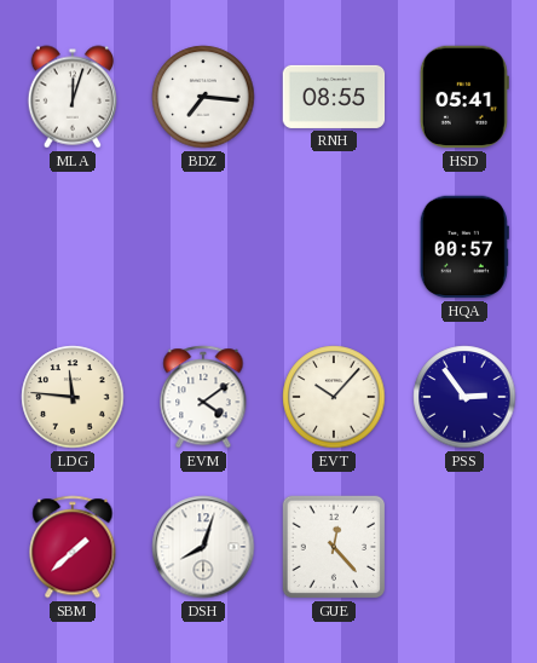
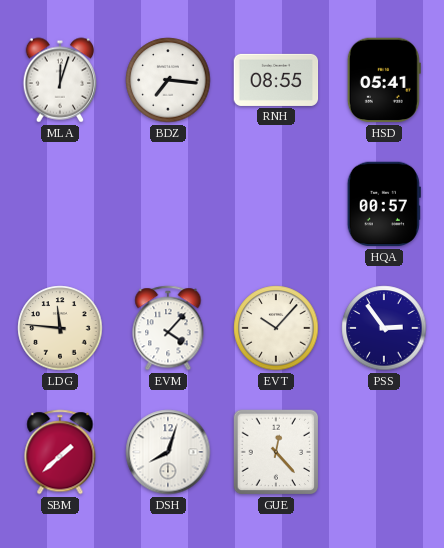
EVM: 4:09 -> 4:07 (168, 328)
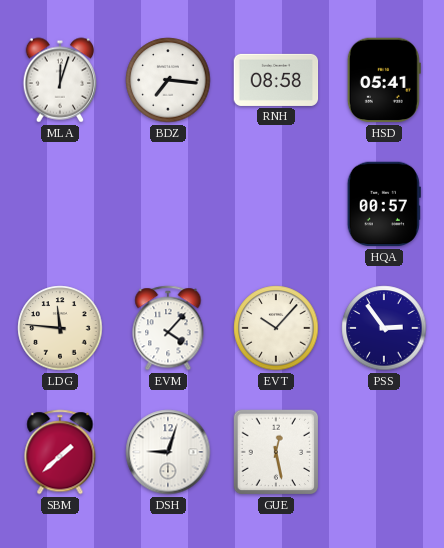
RNH: 08:55 -> 08:58 (276, 80)
DSH: 8:03 -> 9:03 (168, 452)
GUE: 12:23 -> 12:28 (276, 452)
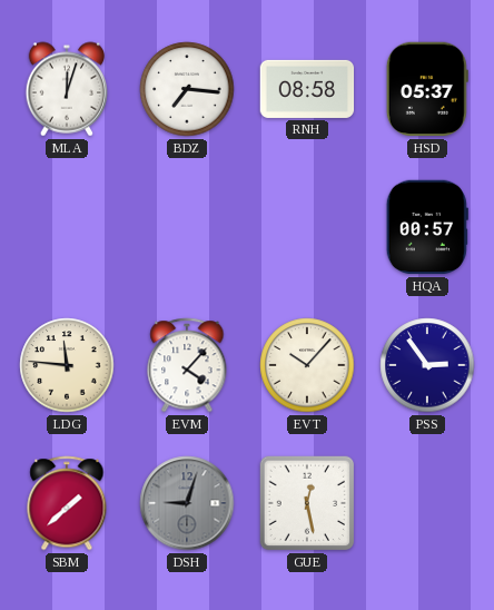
HSD: 05:41 -> 05:37 (427, 89)
DSH dial: white -> grey (187, 503)
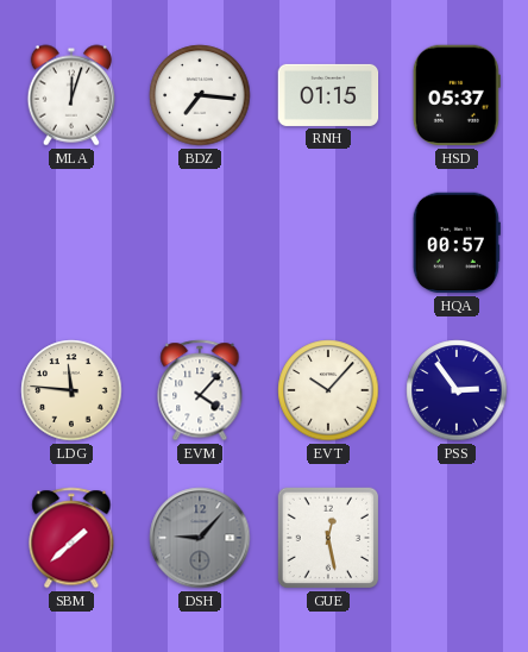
RNH: 08:58 -> 01:15 (328, 95)
DSH: 9:03 -> 9:07 (200, 538)
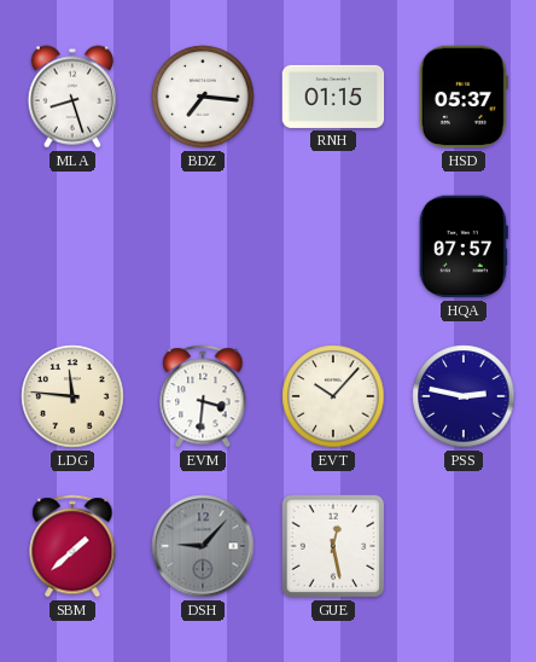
MLA: 12:03 -> 8:27 (72, 97)
HQA: 00:57 -> 07:57 (464, 246)
EVM: 4:07 -> 3:31 (203, 396)
PSS: 2:54 -> 2:47 (464, 396)
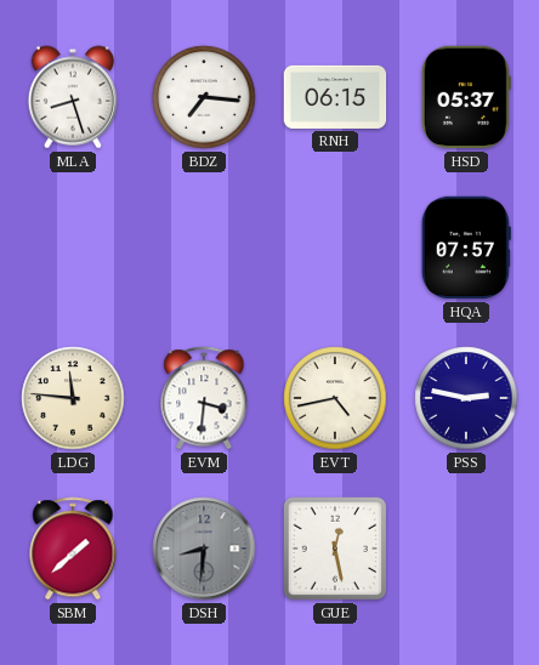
RNH: 01:15 -> 06:15 (335, 97)
EVT: 10:07 -> 4:43 (335, 398)
DSH: 9:07 -> 8:31 (204, 549)
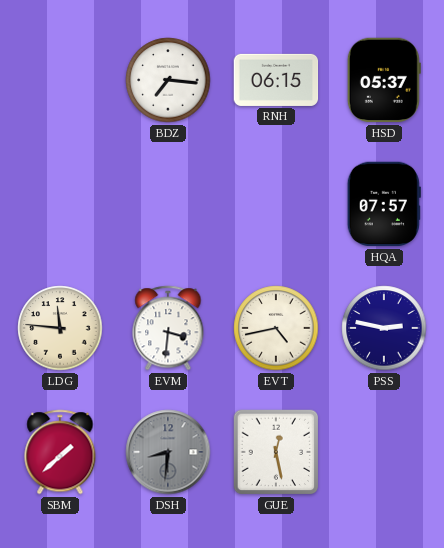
MLA: 8:27 -> none (73, 97)
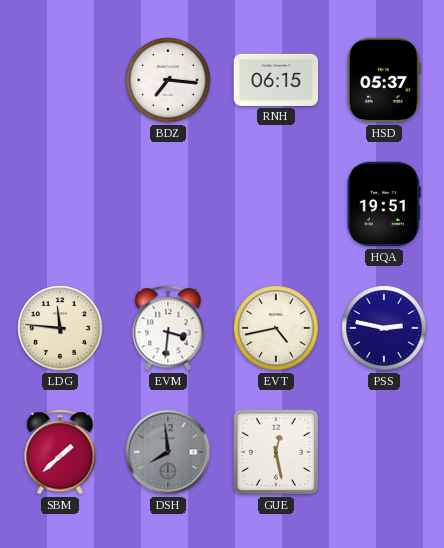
HQA: 07:57 -> 19:51 (384, 204)
DSH: 8:31 -> 7:59 (168, 452)
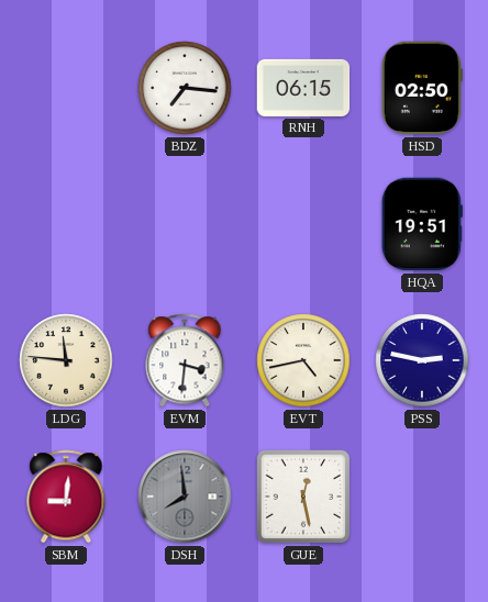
HSD: 05:37 -> 02:50 (422, 88)
SBM: 1:38 -> 9:01 (66, 497)
